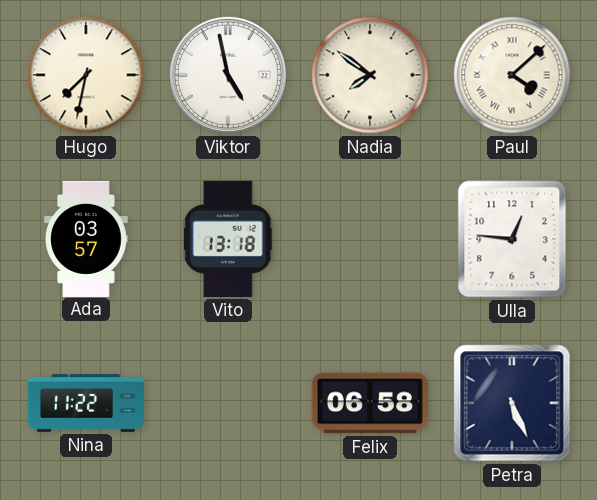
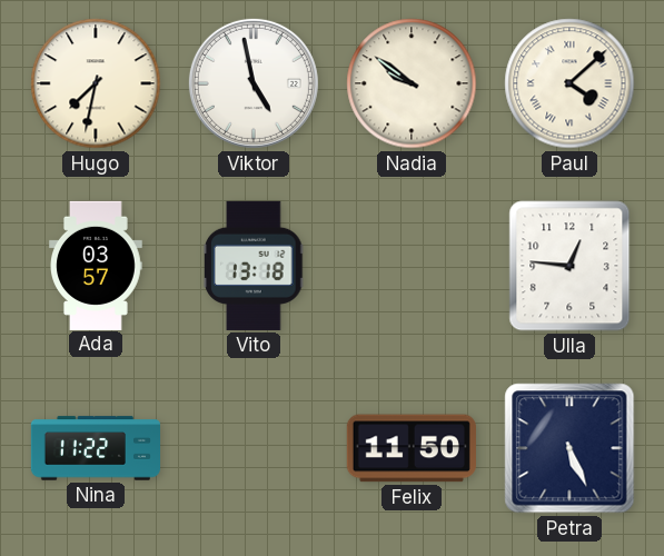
Nadia: 7:51 -> 9:51 (412, 83)
Felix: 06:58 -> 11:50 (412, 448)
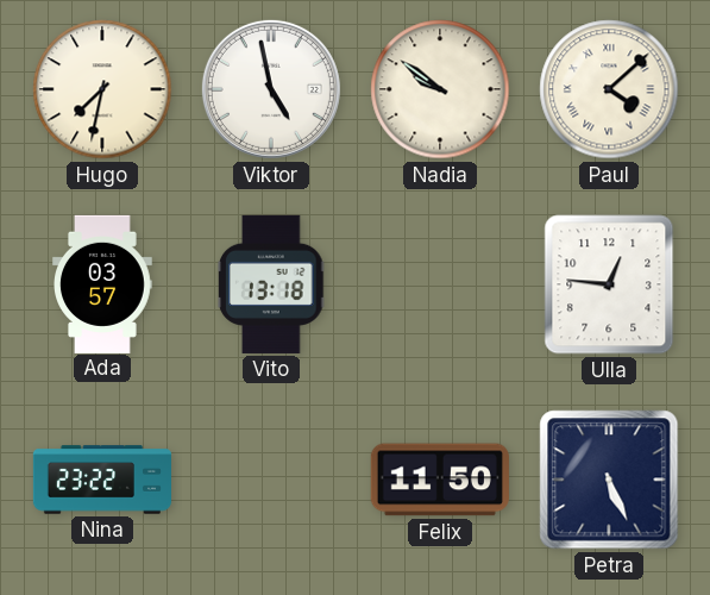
Nina: 11:22 -> 23:22 (101, 480)
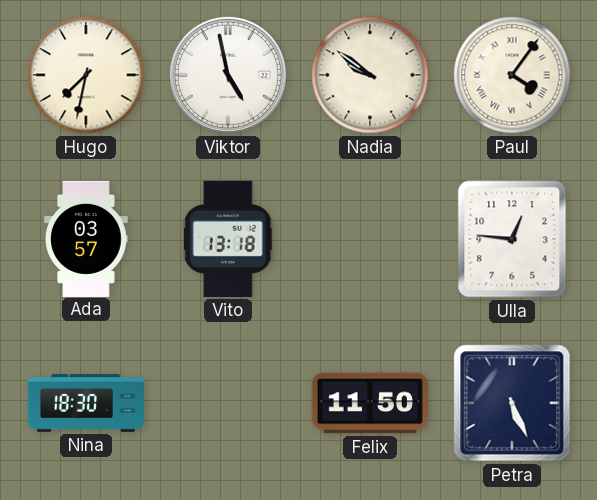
Paul: 4:08 -> 4:06 (512, 75)
Nina: 23:22 -> 18:30 (85, 403)
